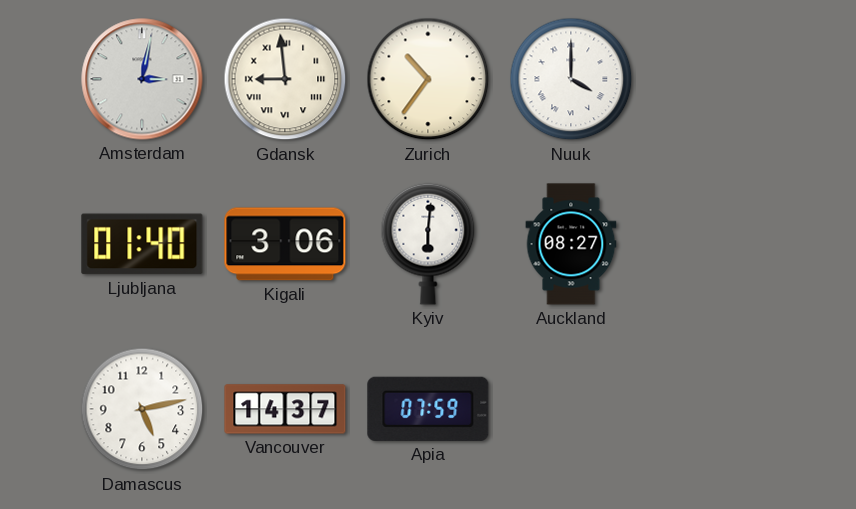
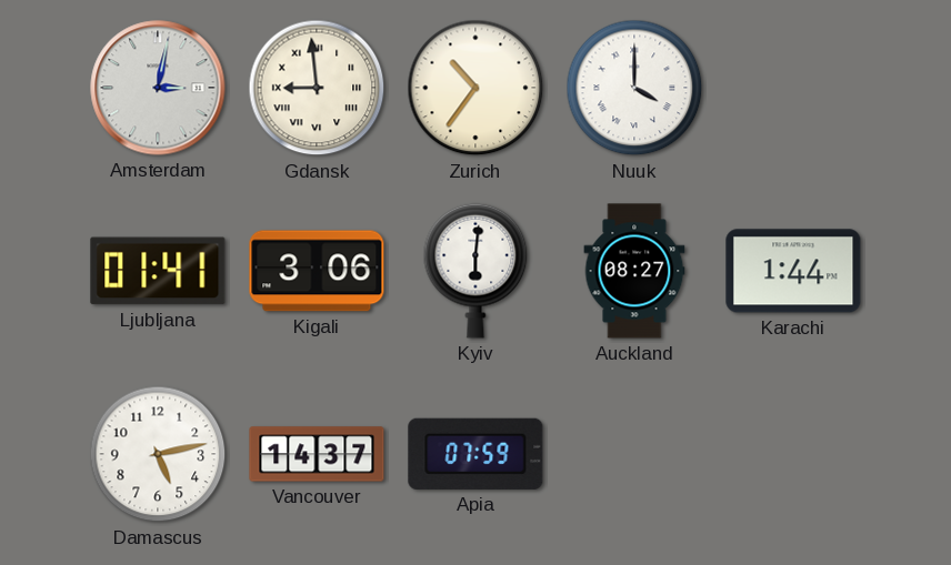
Ljubljana: 01:40 -> 01:41 (158, 271)
Karachi: none -> 1:44 (793, 271)
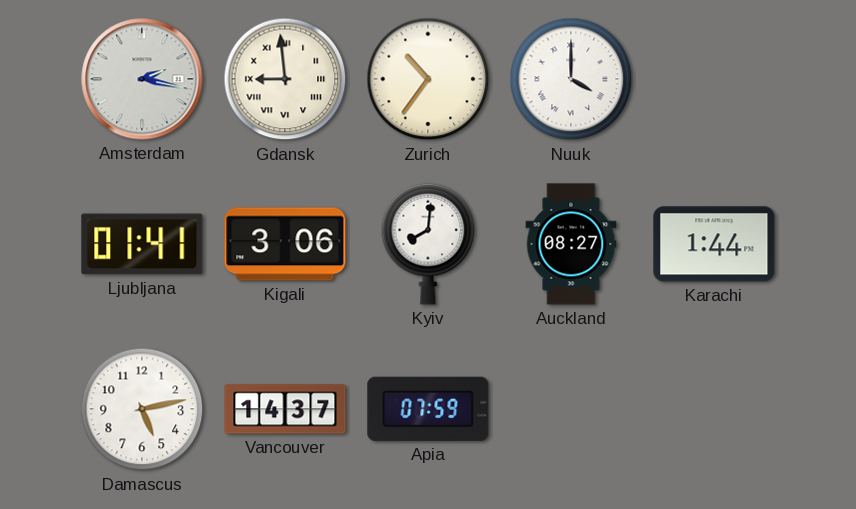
Amsterdam: 3:02 -> 2:17 (142, 79)
Kyiv: 6:01 -> 8:01 (428, 244)
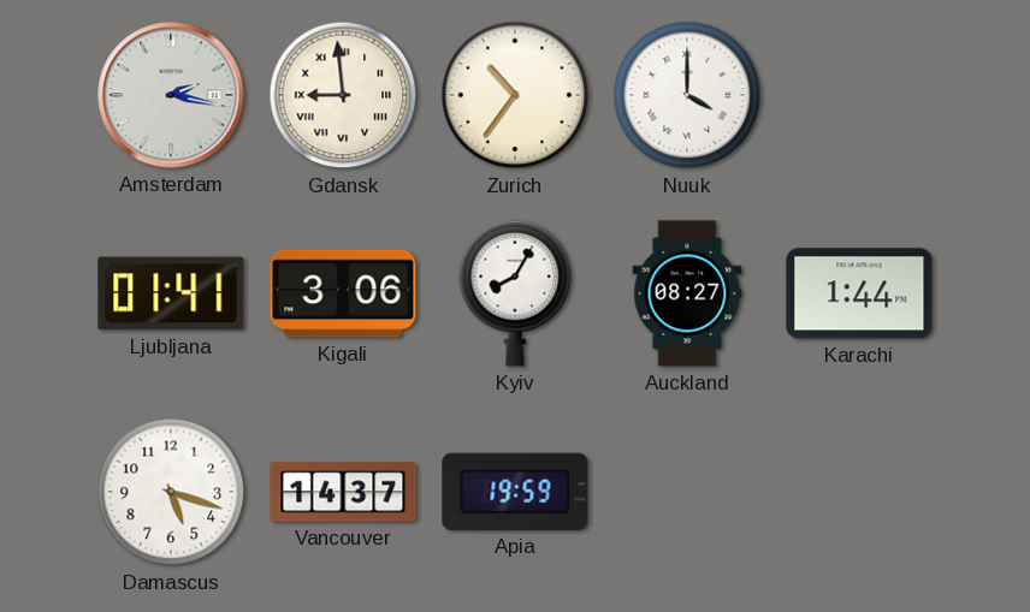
Kyiv: 8:01 -> 8:05 (515, 293)
Damascus: 5:13 -> 5:18 (171, 492)
Apia: 07:59 -> 19:59 (515, 492)
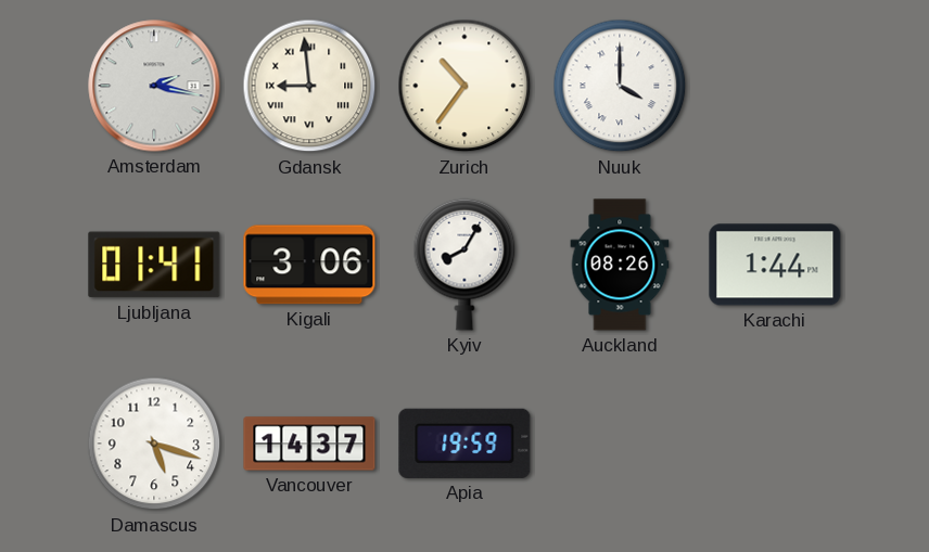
Auckland: 08:27 -> 08:26 (620, 265)
